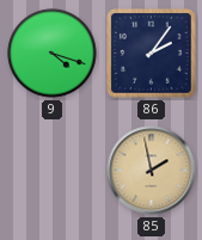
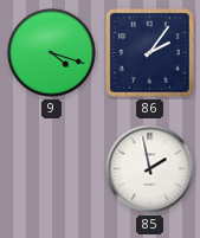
85 dial: champagne -> white (150, 169)
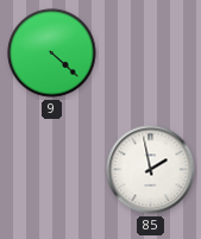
9: 4:18 -> 4:22 (52, 54)
86: 2:06 -> none (150, 53)
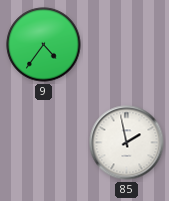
9: 4:22 -> 4:36 (44, 45)
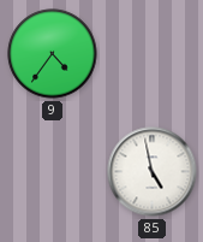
85: 1:58 -> 4:58 (153, 172)
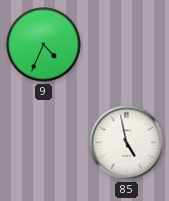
9: 4:36 -> 4:34 (44, 45)
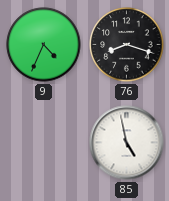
76: none -> 8:18 (127, 45)
